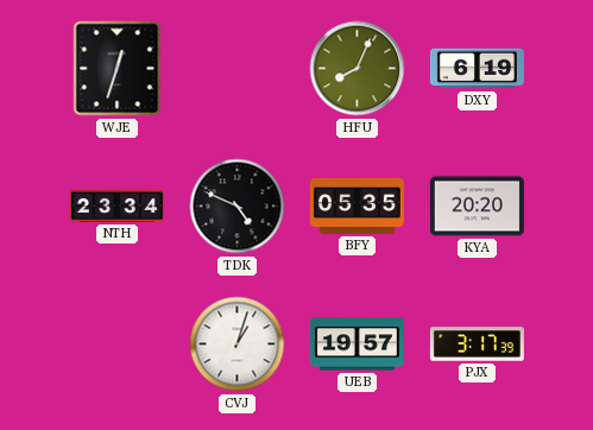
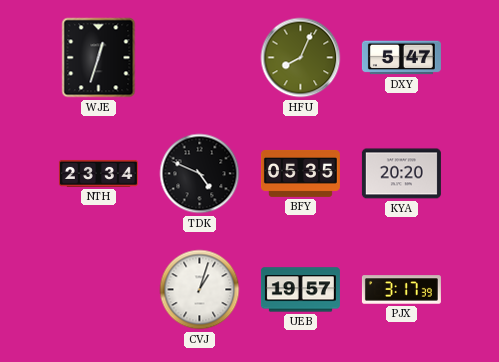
DXY: 6:19 -> 5:47 (401, 58)
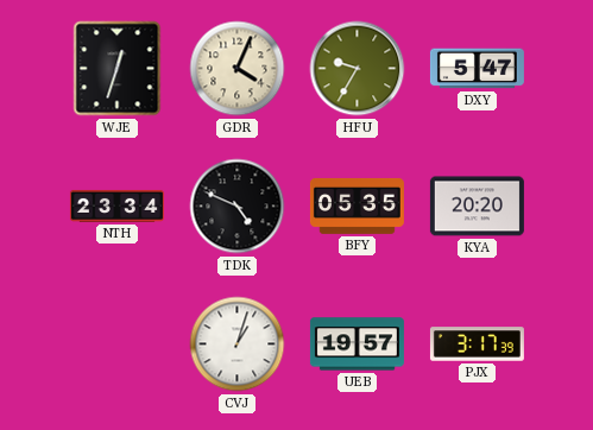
GDR: none -> 4:04 (238, 69)
HFU: 8:04 -> 9:35 (358, 69)
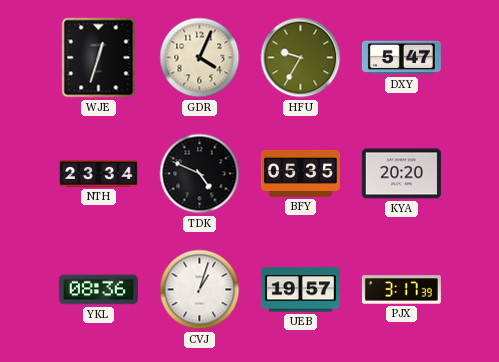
YKL: none -> 08:36 (98, 290)
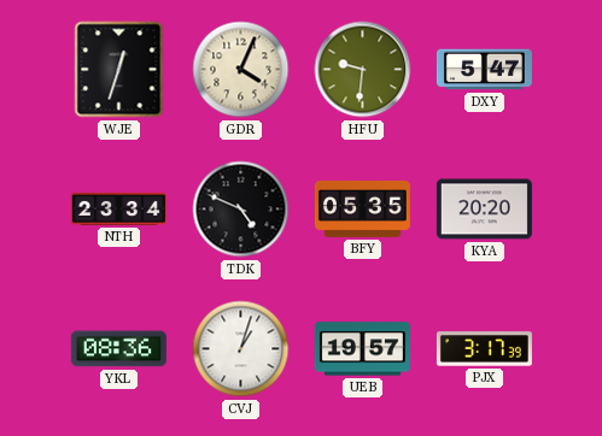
HFU: 9:35 -> 9:31 (363, 70)
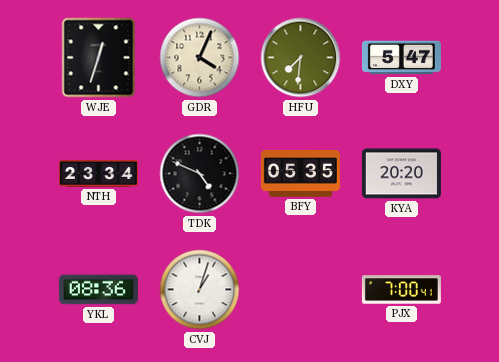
HFU: 9:31 -> 7:31 (301, 58)
UEB: 19:57 -> none (362, 349)
PJX: 3:17 -> 7:00 (401, 290)
